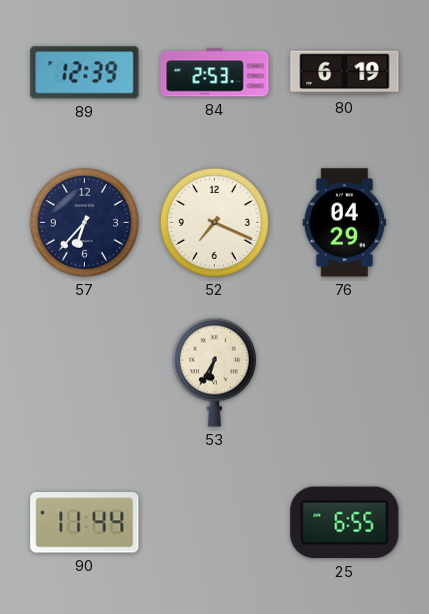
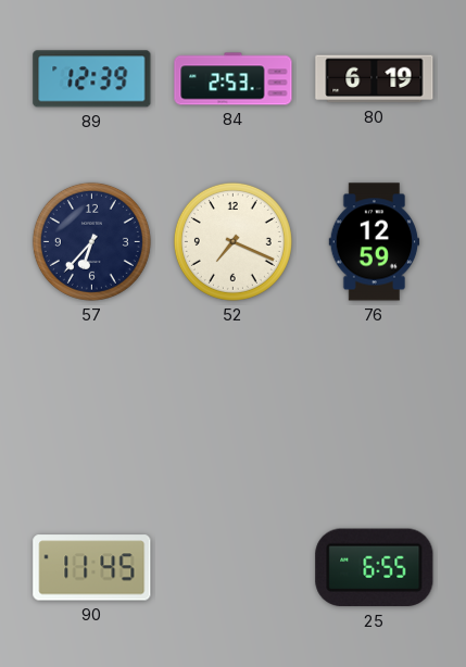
76: 04:29 -> 12:59 (375, 242)
53: 6:35 -> none (214, 372)
90: 11:44 -> 11:45 (92, 568)
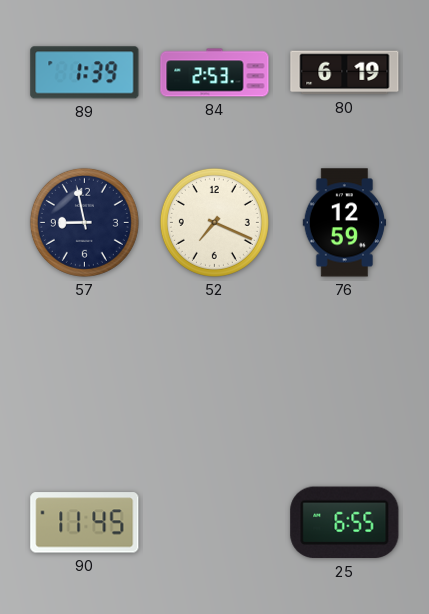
89: 12:39 -> 1:39 (85, 73)
57: 6:37 -> 8:58 (84, 222)
